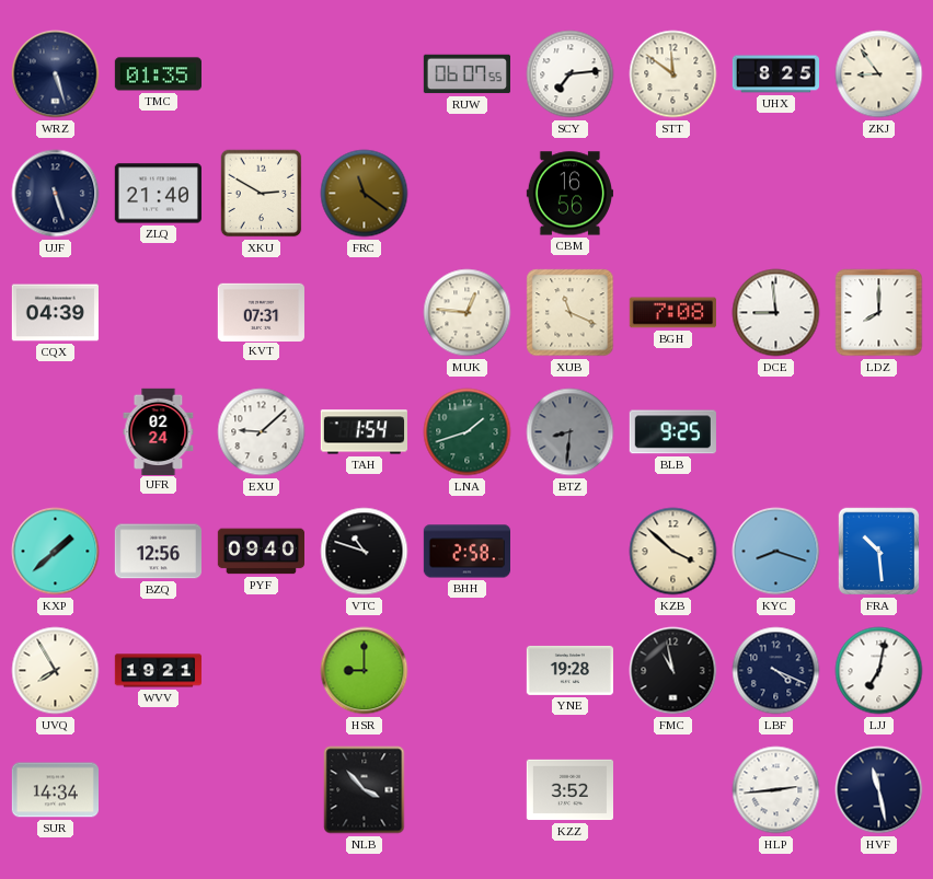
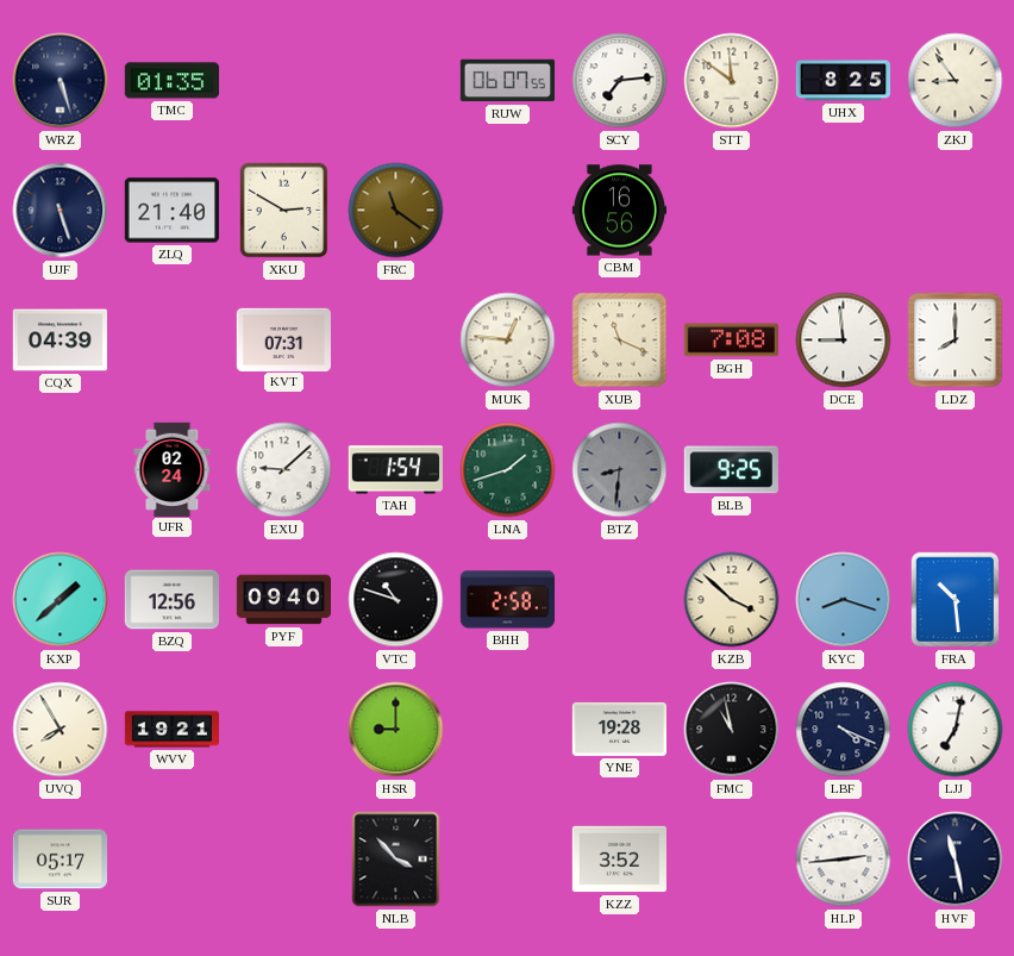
SUR: 14:34 -> 05:17 (60, 860)
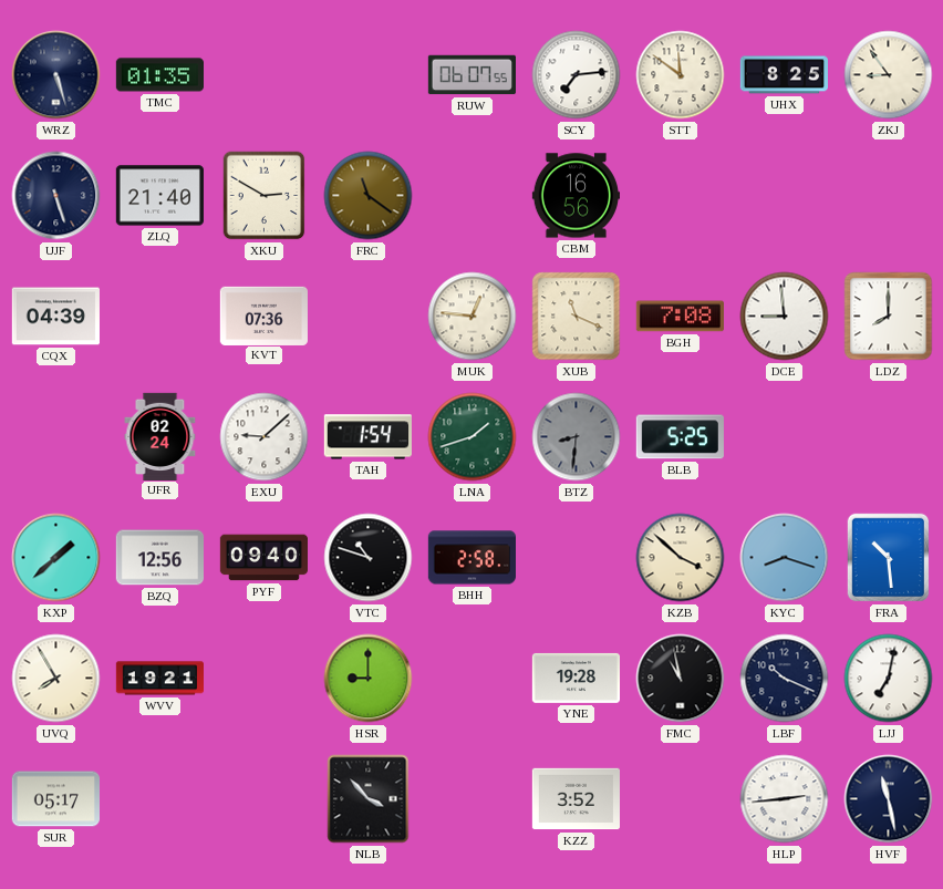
KVT: 07:31 -> 07:36 (263, 316)
BLB: 9:25 -> 5:25 (680, 437)
LBF: 4:19 -> 10:19 (785, 679)
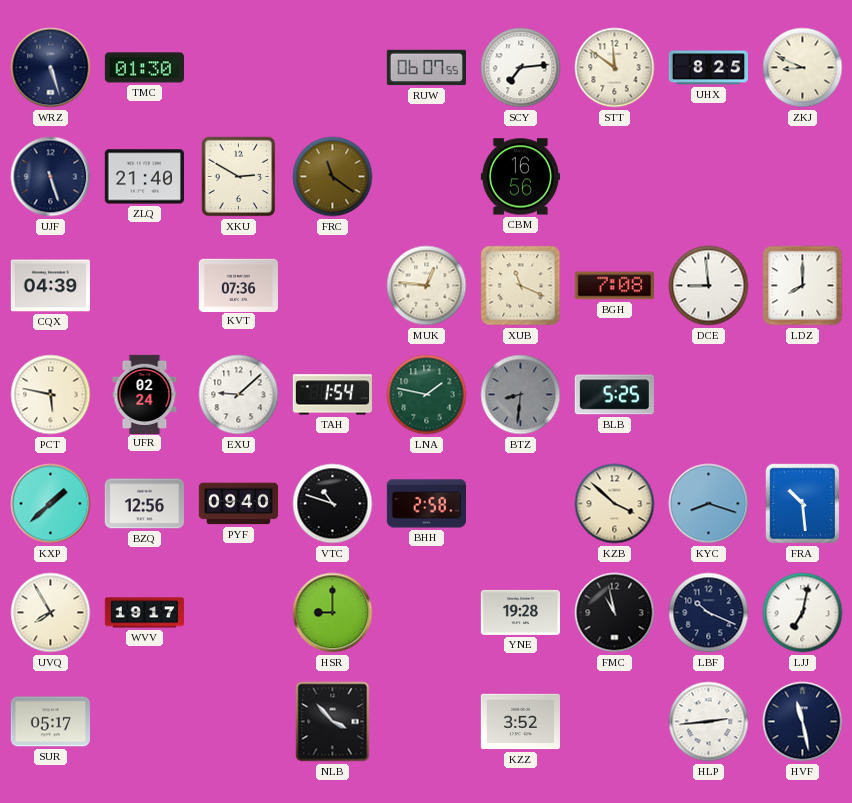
TMC: 01:35 -> 01:30 (144, 68)
ZKJ: 8:54 -> 8:49 (803, 68)
PCT: none -> 5:47 (51, 395)
LNA: 1:42 -> 1:47 (427, 395)
WVV: 19:21 -> 19:17 (144, 613)
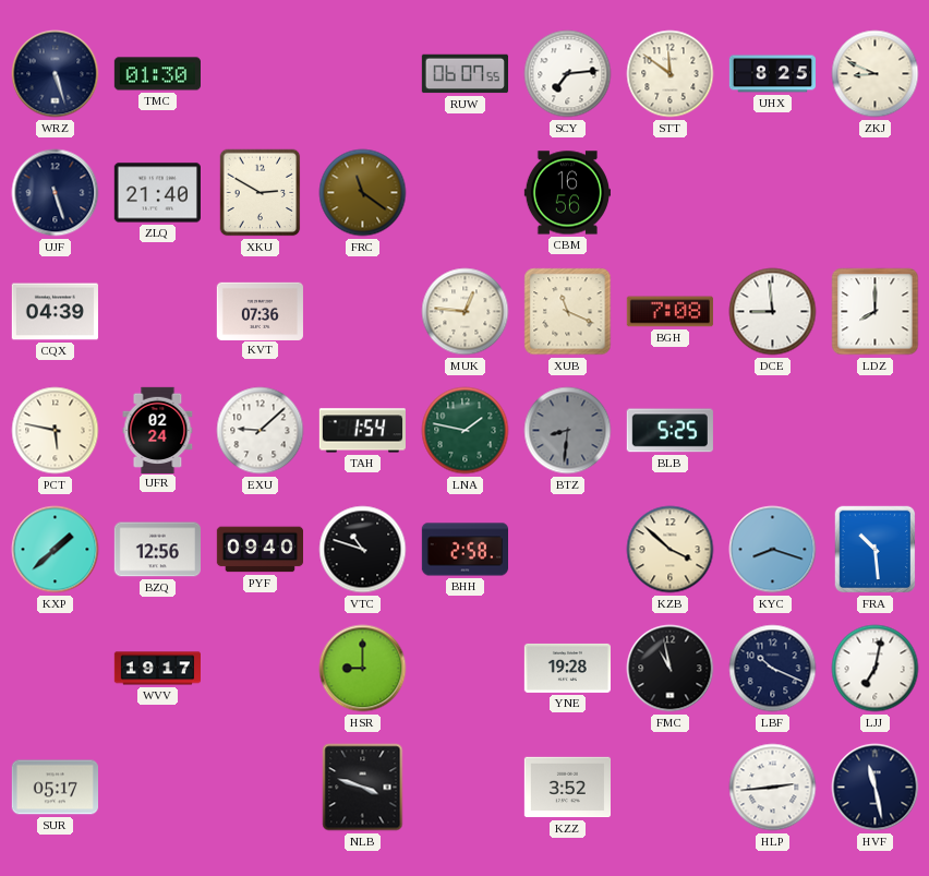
UVQ: 7:55 -> none (51, 613)
NLB: 3:53 -> 3:48 (363, 788)
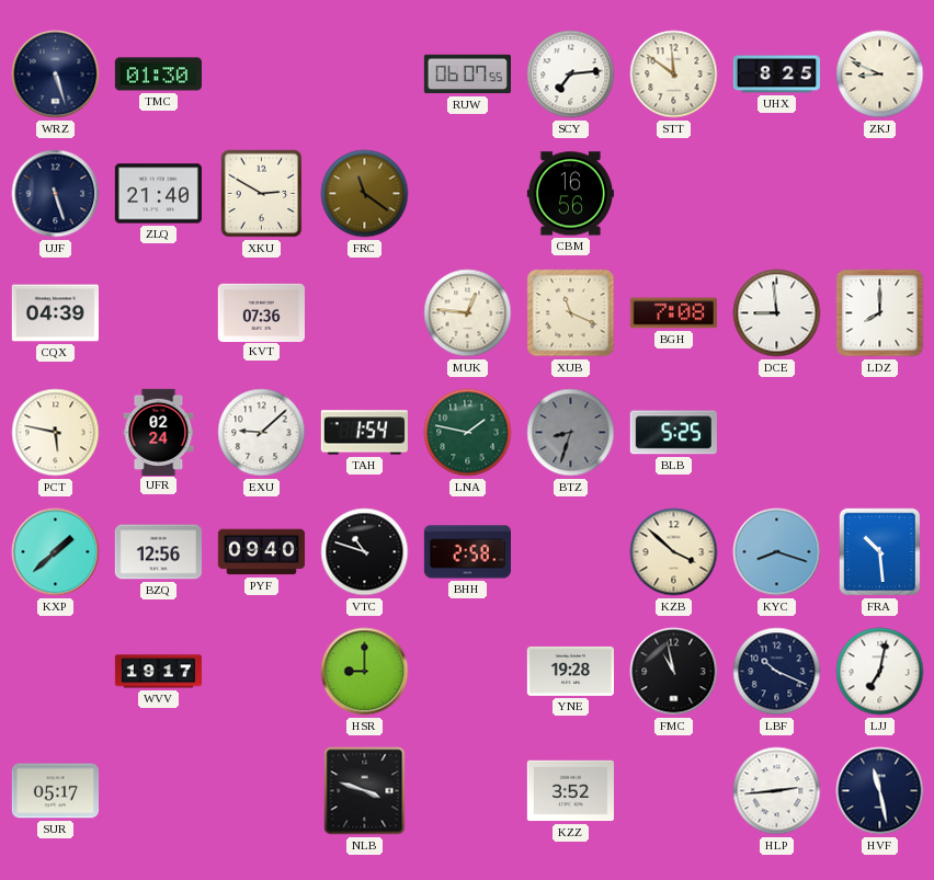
BTZ: 8:31 -> 8:33 (571, 433)
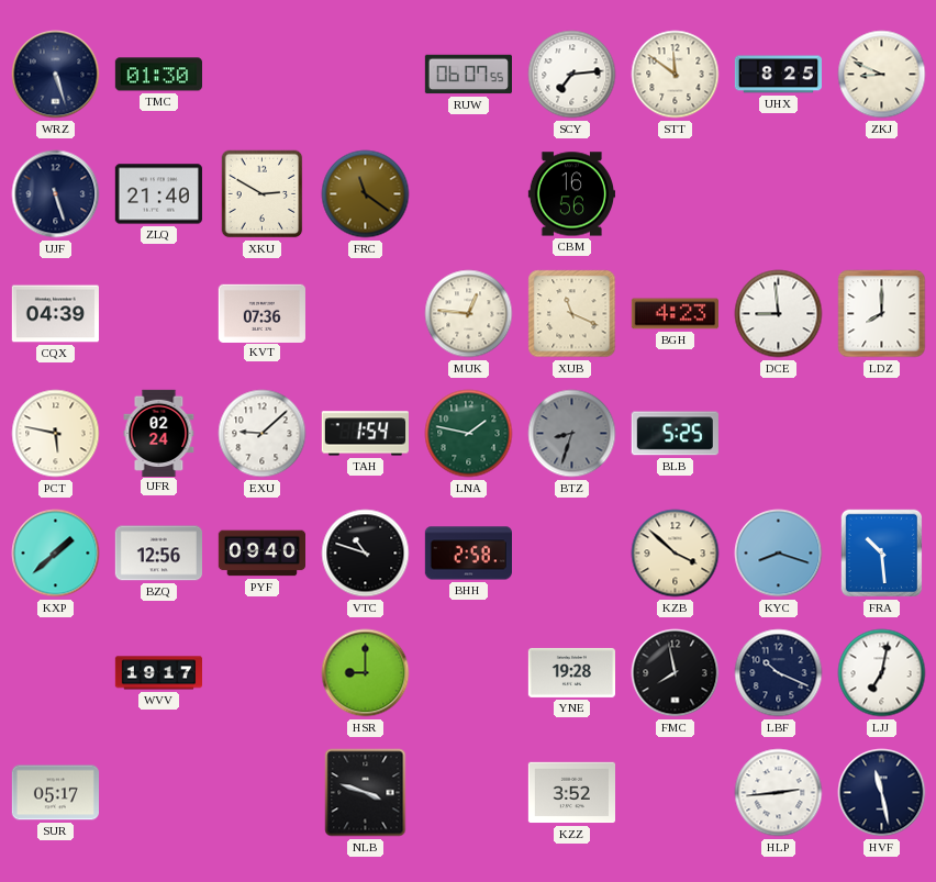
BGH: 7:08 -> 4:23 (675, 314)
FMC: 10:58 -> 7:58 (676, 673)
